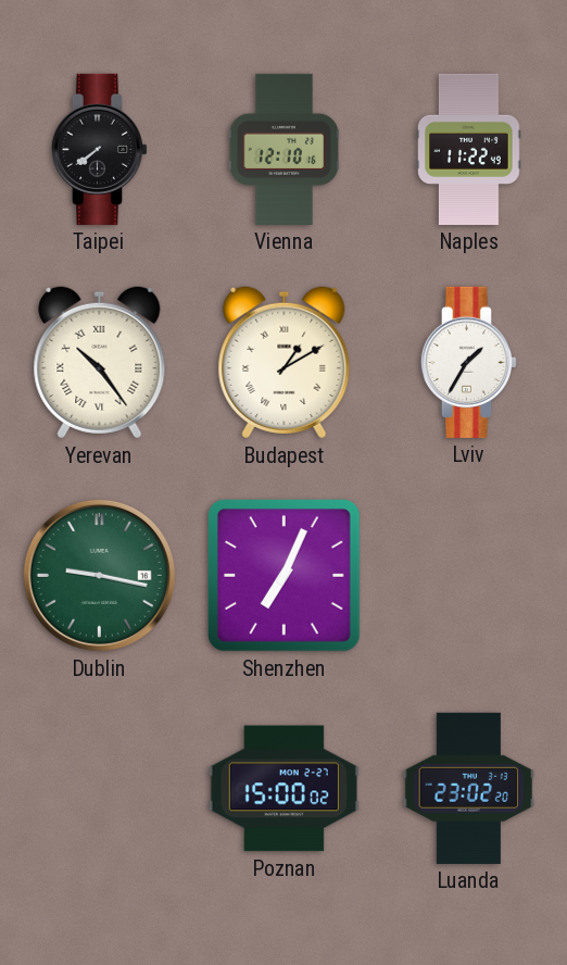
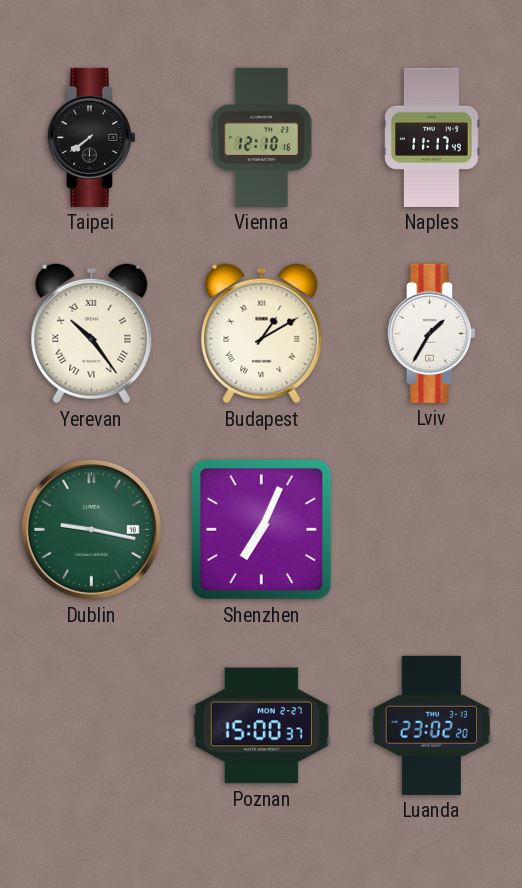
Naples: 11:22 -> 11:17 (432, 137)
Poznan: 15:00:02 -> 15:00:37 (261, 726)
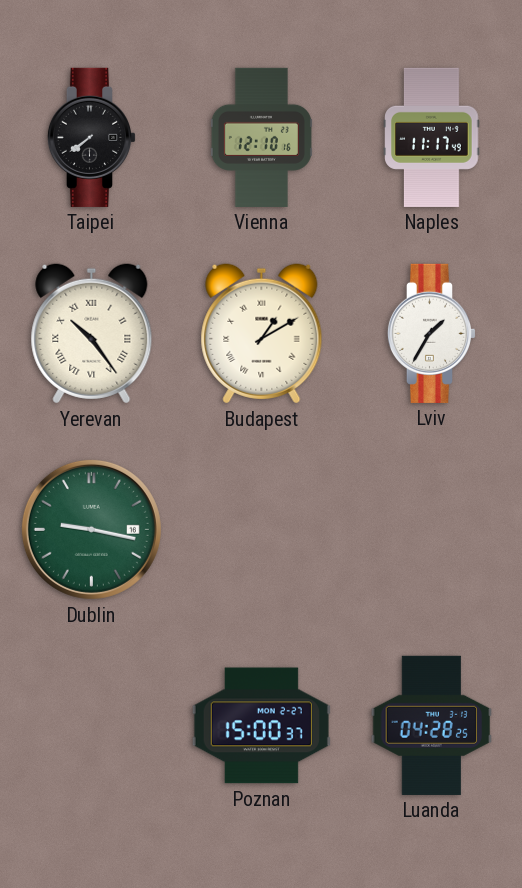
Shenzhen: 7:04 -> none (261, 529)
Luanda: 23:02 -> 04:28 (432, 725)
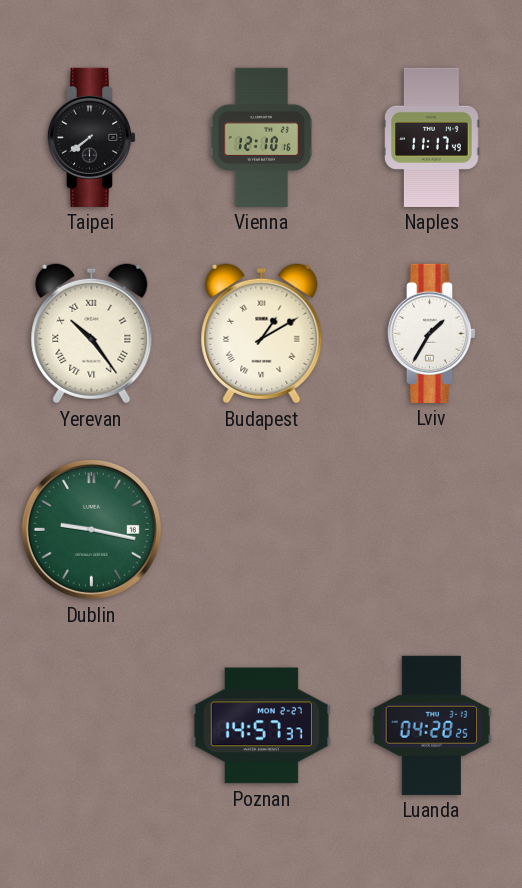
Poznan: 15:00 -> 14:57 (261, 726)
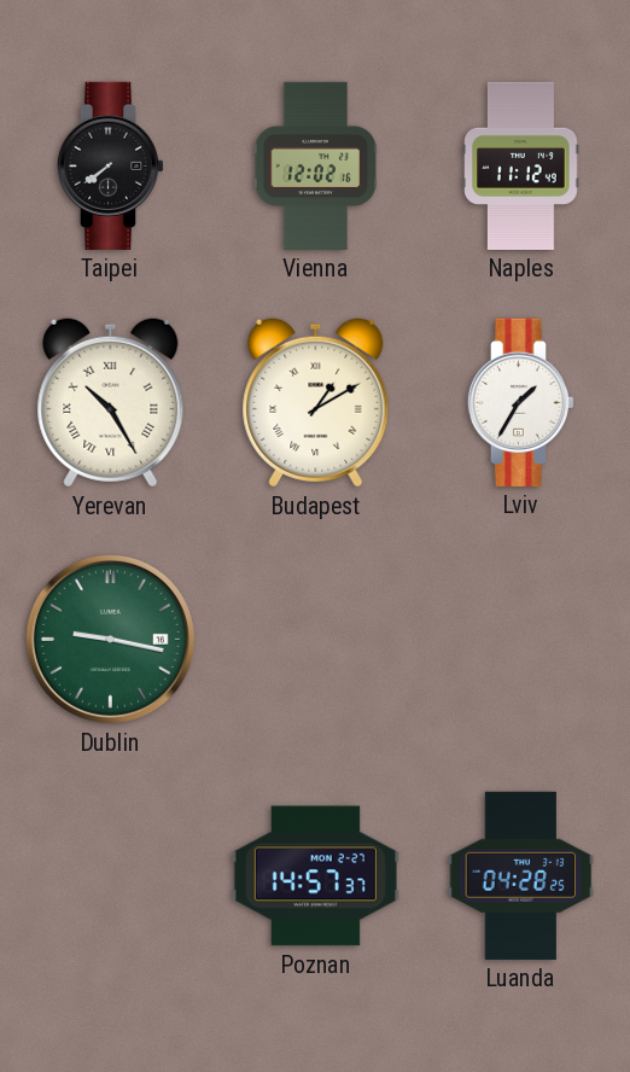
Vienna: 12:10 -> 12:02 (315, 165)
Naples: 11:17 -> 11:12 (521, 165)
Yerevan: 10:24 -> 10:25 (111, 403)
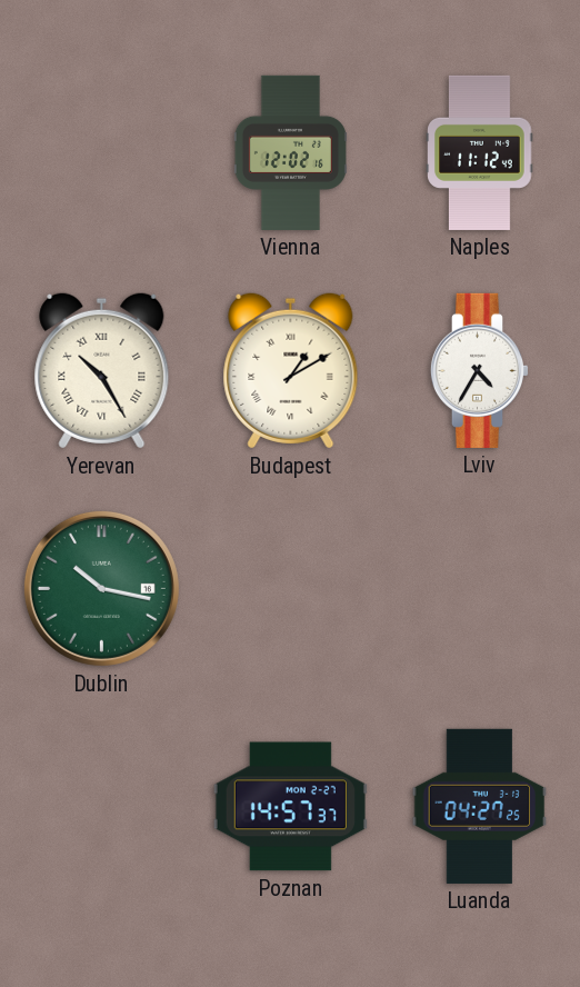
Taipei: 7:39 -> none (110, 165)
Lviv: 1:35 -> 4:35 (479, 370)
Dublin: 9:17 -> 10:17 (101, 588)
Luanda: 04:28 -> 04:27 (480, 806)
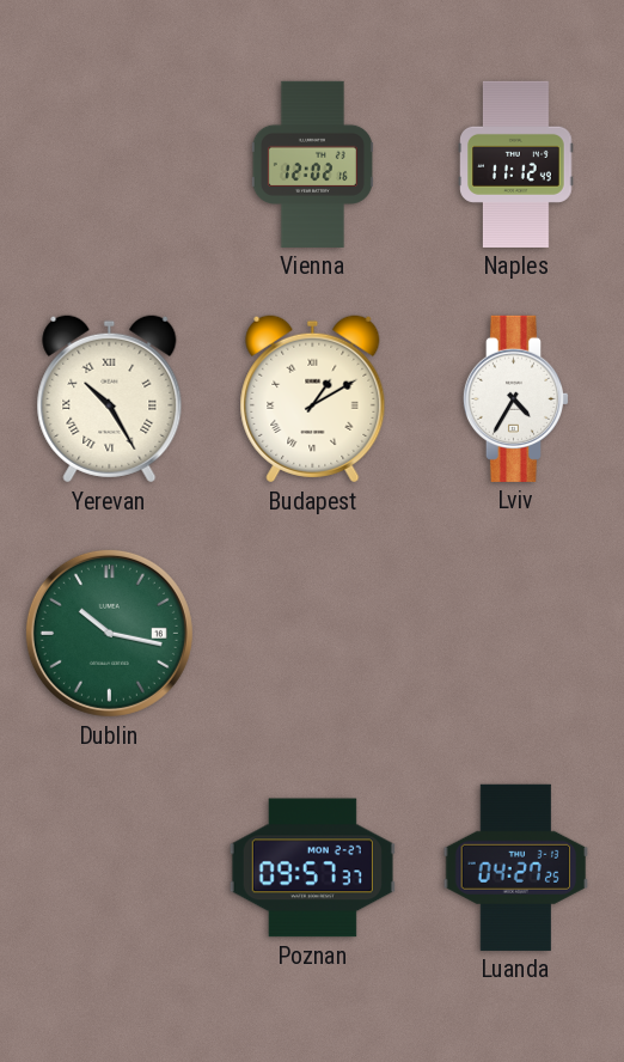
Poznan: 14:57 -> 09:57 (312, 868)
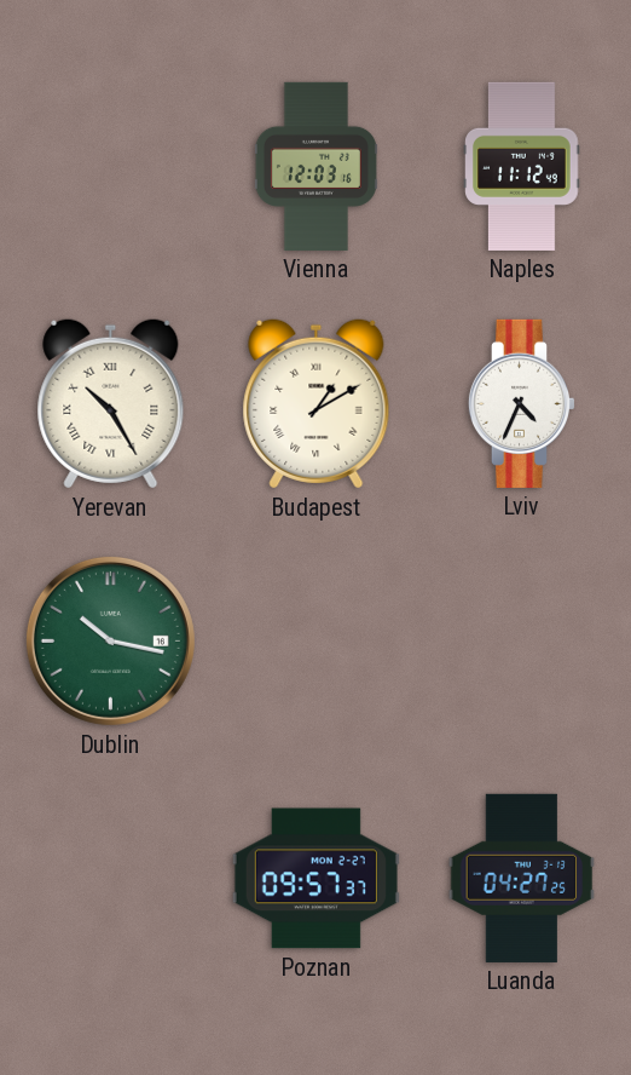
Vienna: 12:02 -> 12:03 (315, 166)
Lviv: 4:35 -> 4:34 (521, 403)
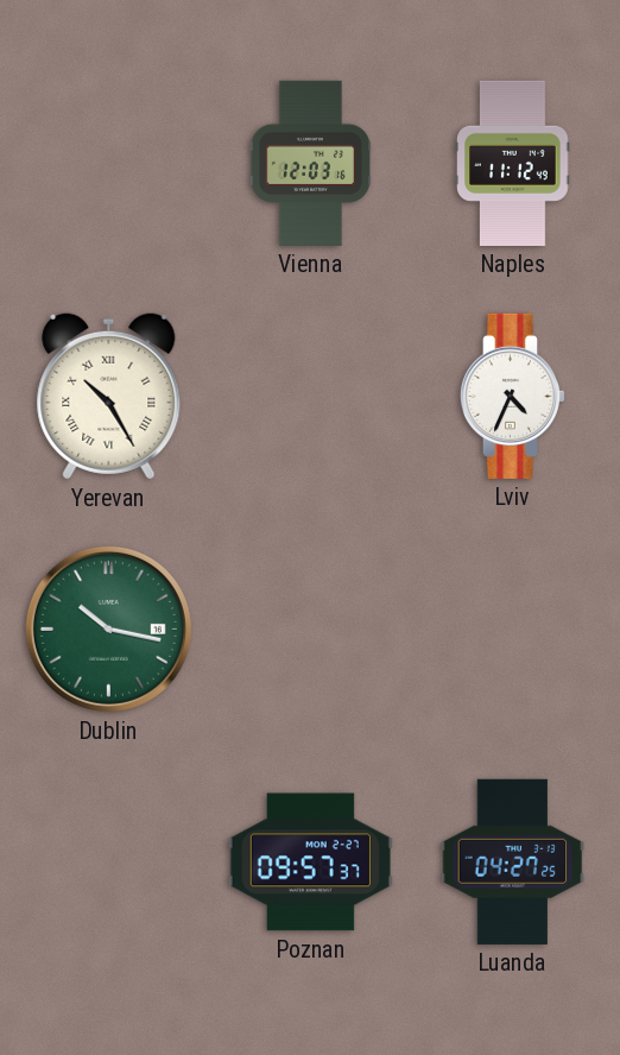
Budapest: 1:10 -> none (317, 404)
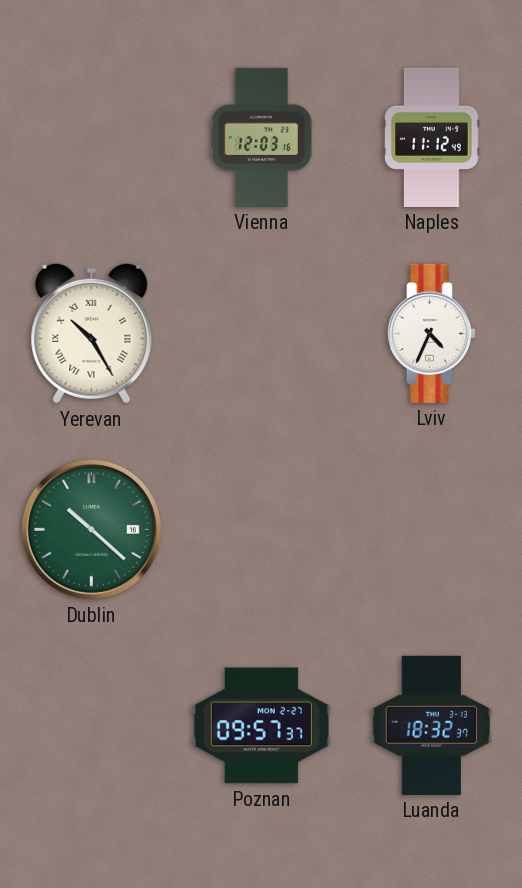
Dublin: 10:17 -> 10:22 (91, 529)
Luanda: 04:27 -> 18:32 (432, 725)
